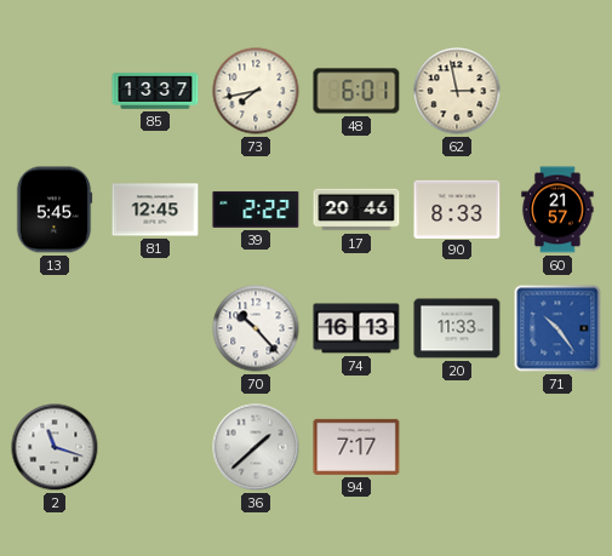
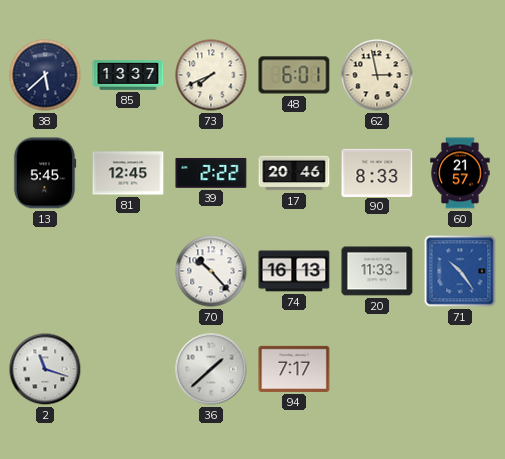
38: none -> 5:38 (45, 75)
73: 7:43 -> 7:41 (211, 75)
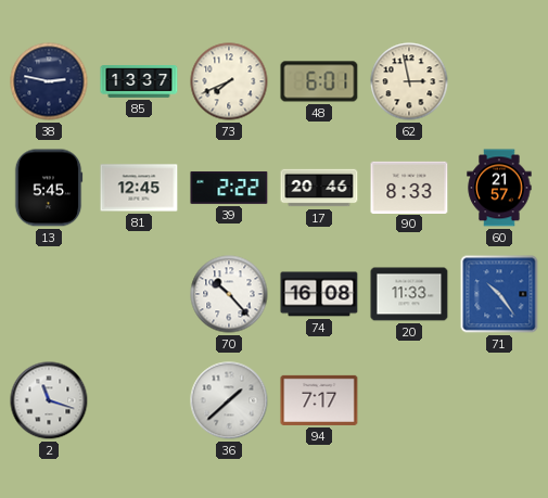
38: 5:38 -> 2:47 (49, 81)
74: 16:13 -> 16:08 (319, 294)
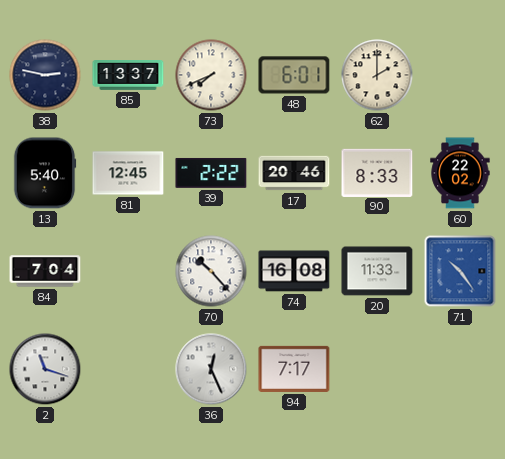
62: 2:58 -> 2:00 (377, 75)
13: 5:45 -> 5:40 (45, 173)
60: 21:57 -> 22:02 (460, 173)
84: none -> 7:04 (45, 271)
36: 1:38 -> 12:26 (211, 369)
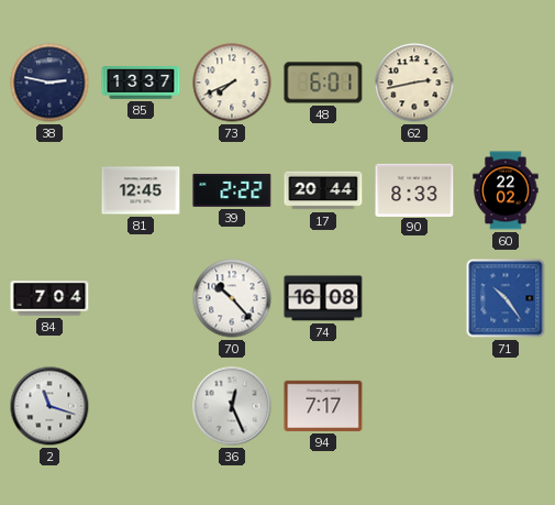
62: 2:00 -> 2:43 (414, 83)
13: 5:40 -> none (45, 173)
17: 20:46 -> 20:44 (323, 190)
20: 11:33 -> none (377, 271)
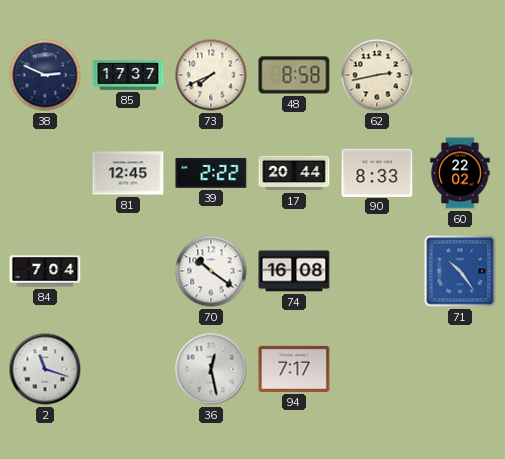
38: 2:47 -> 2:49 (45, 75)
85: 13:37 -> 17:37 (128, 76)
48: 6:01 -> 8:58 (294, 75)
70: 10:23 -> 10:21 (211, 271)
36: 12:26 -> 12:28 (211, 369)
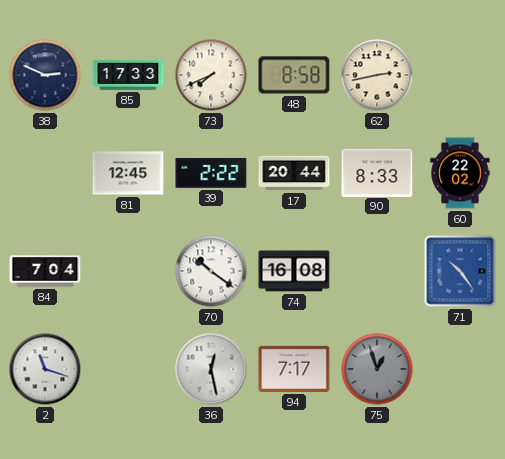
85: 17:37 -> 17:33 (128, 76)
75: none -> 12:57 (377, 369)
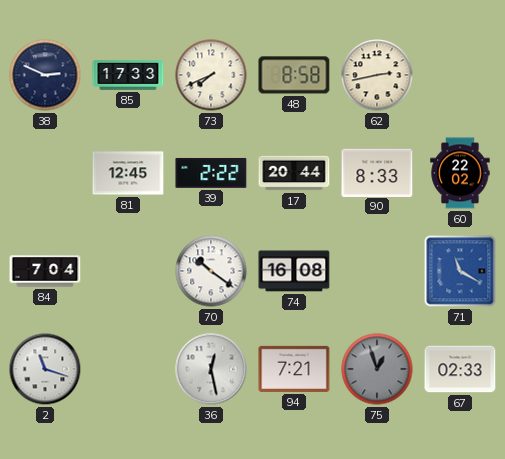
71: 10:24 -> 11:20 (460, 271)
94: 7:17 -> 7:21 (294, 369)
67: none -> 02:33 (460, 369)
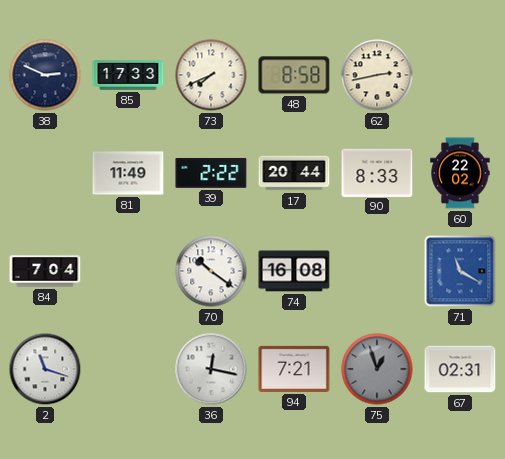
81: 12:45 -> 11:49 (128, 173)
36: 12:28 -> 12:17 (211, 369)
67: 02:33 -> 02:31 (460, 369)
